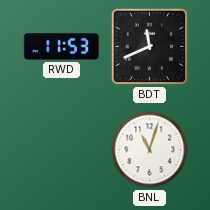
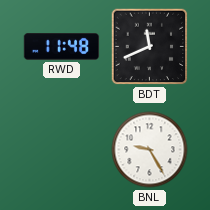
RWD: 11:53 -> 11:48 (62, 47)
BNL: 11:03 -> 9:25 (150, 150)
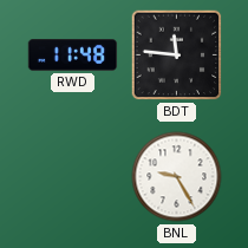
BDT: 11:41 -> 11:46 (177, 56)
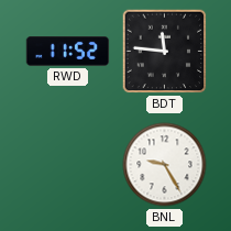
RWD: 11:48 -> 11:52 (68, 52)
